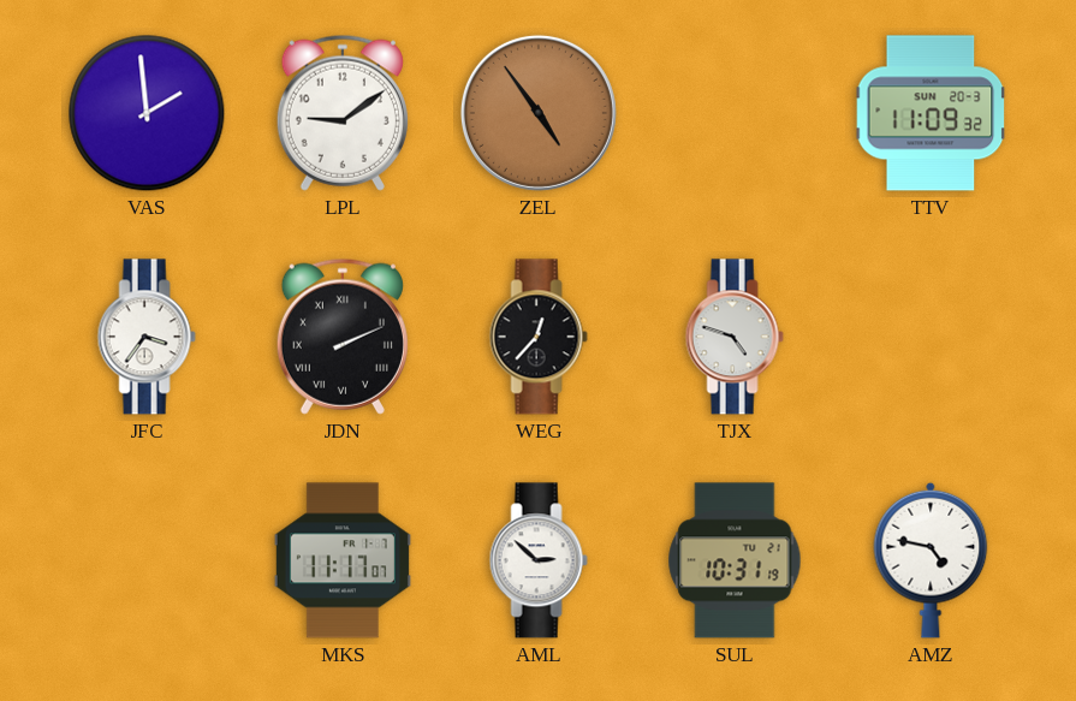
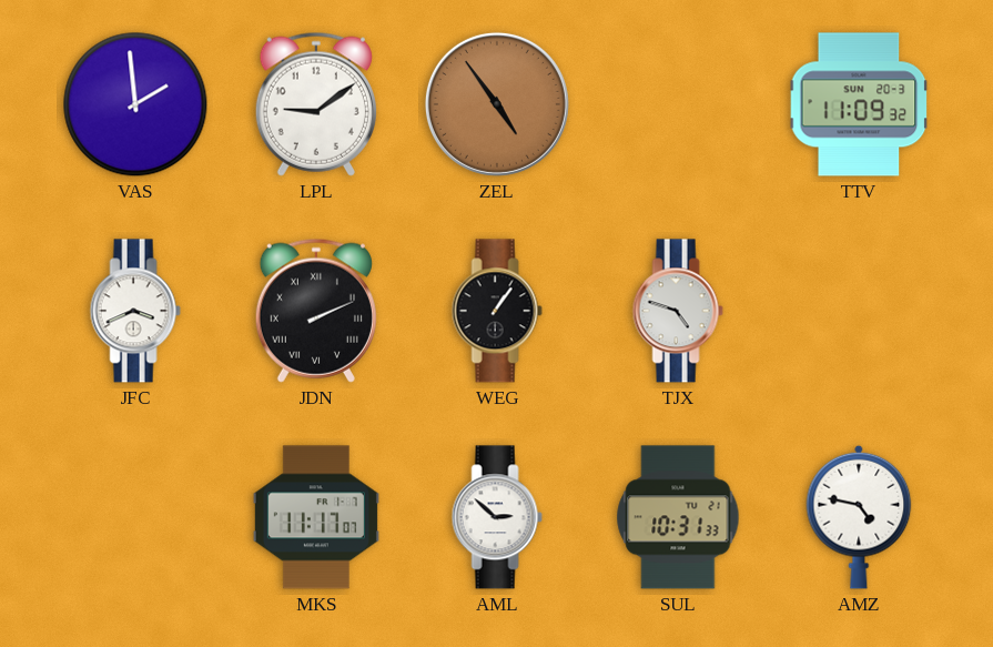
JFC: 3:36 -> 3:41 (135, 311)
WEG: 12:37 -> 1:06 (497, 311)
SUL: 10:31:19 -> 10:31:33 (678, 517)
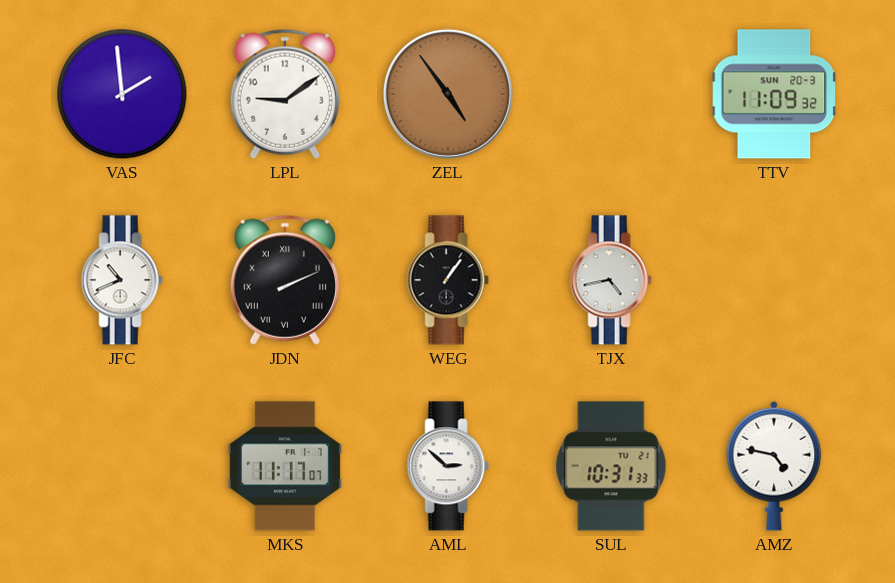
JFC: 3:41 -> 10:41 (122, 280)
TJX: 4:48 -> 4:43 (611, 280)
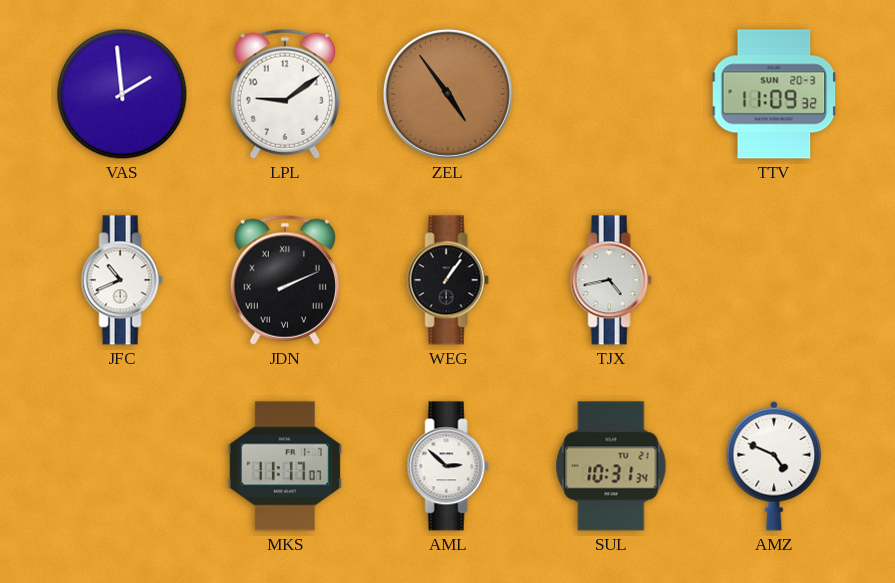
SUL: 10:31:33 -> 10:31:34 (611, 466)
AMZ: 4:47 -> 4:49 (774, 466)
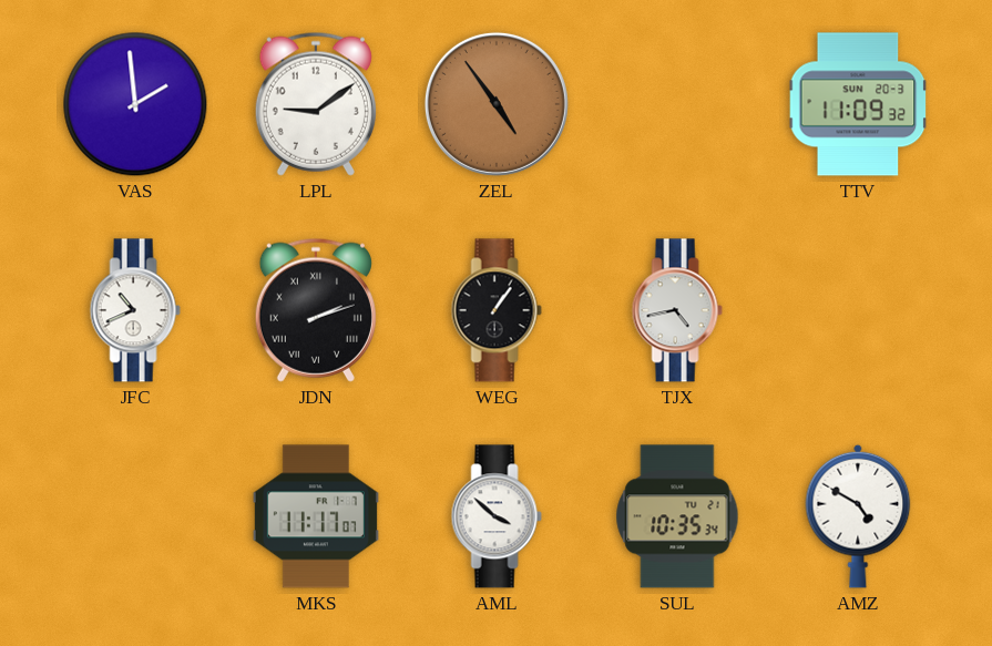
JDN: 2:11 -> 2:12 (316, 310)
AML: 2:52 -> 3:52 (497, 516)
SUL: 10:31 -> 10:35 (677, 516)
AMZ: 4:49 -> 4:50 (858, 516)
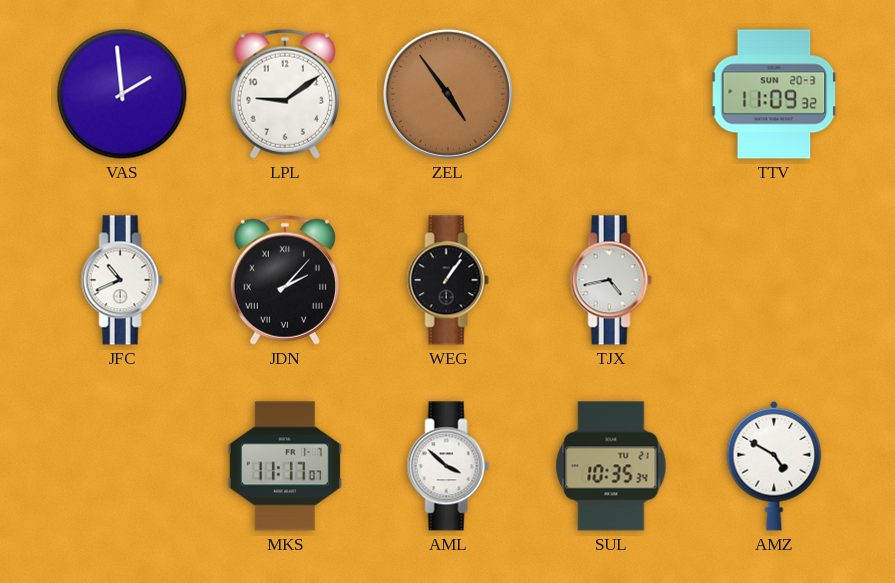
JDN: 2:12 -> 2:07 (285, 280)
